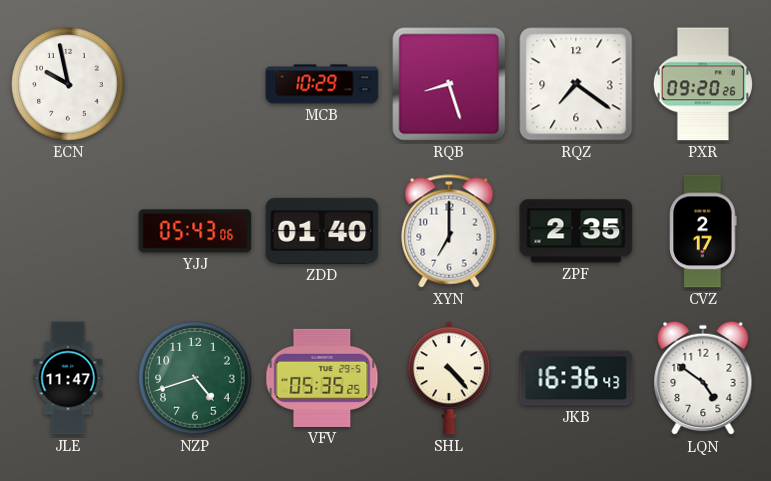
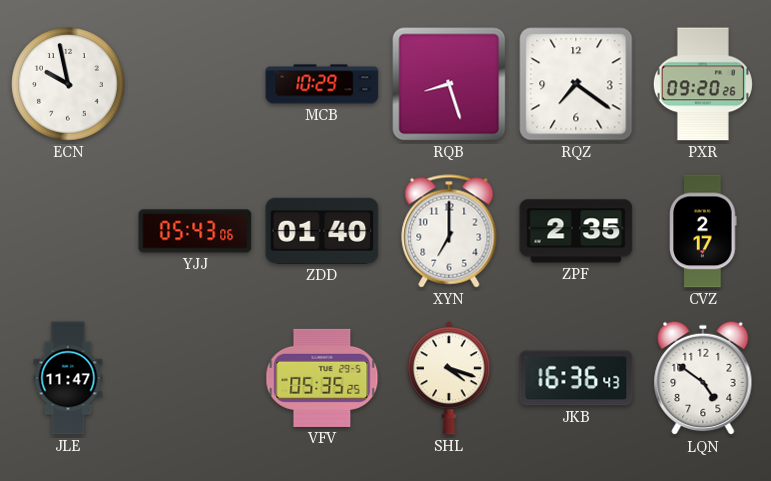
NZP: 4:42 -> none (195, 378)
SHL: 4:23 -> 4:18 (449, 378)
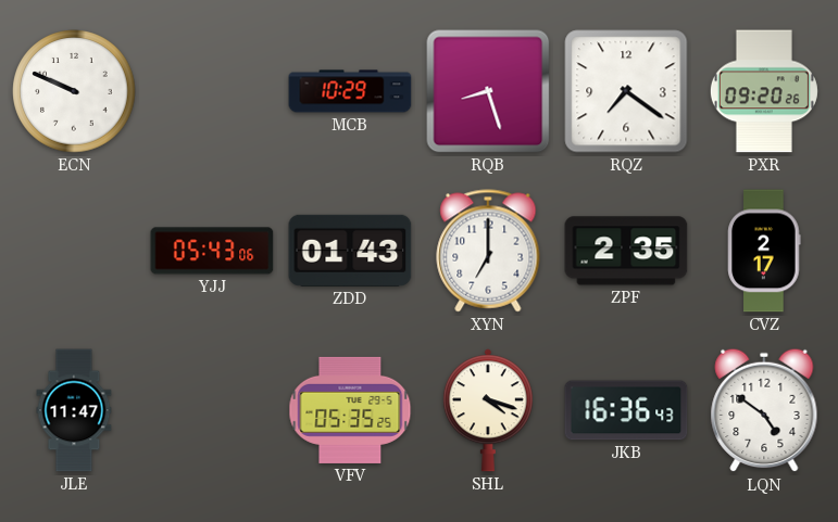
ECN: 9:58 -> 9:49 (74, 91)
ZDD: 01:40 -> 01:43 (350, 251)
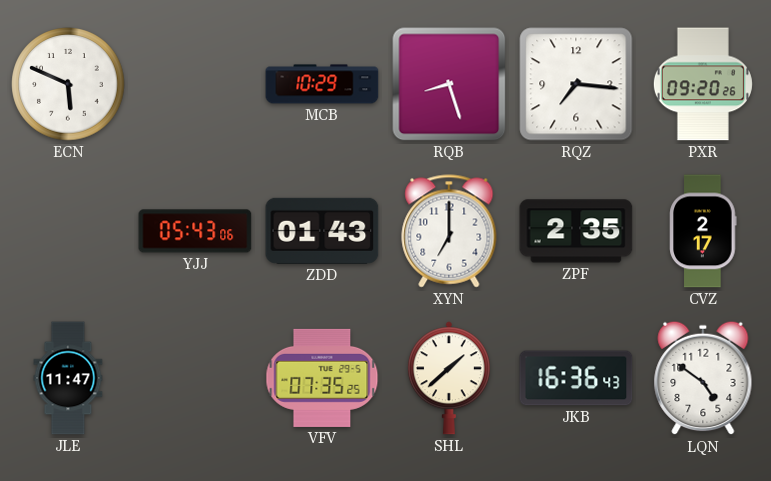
ECN: 9:49 -> 5:49 (68, 84)
RQZ: 7:21 -> 7:16 (576, 84)
VFV: 05:35 -> 07:35 (322, 378)
SHL: 4:18 -> 1:38 (449, 378)
